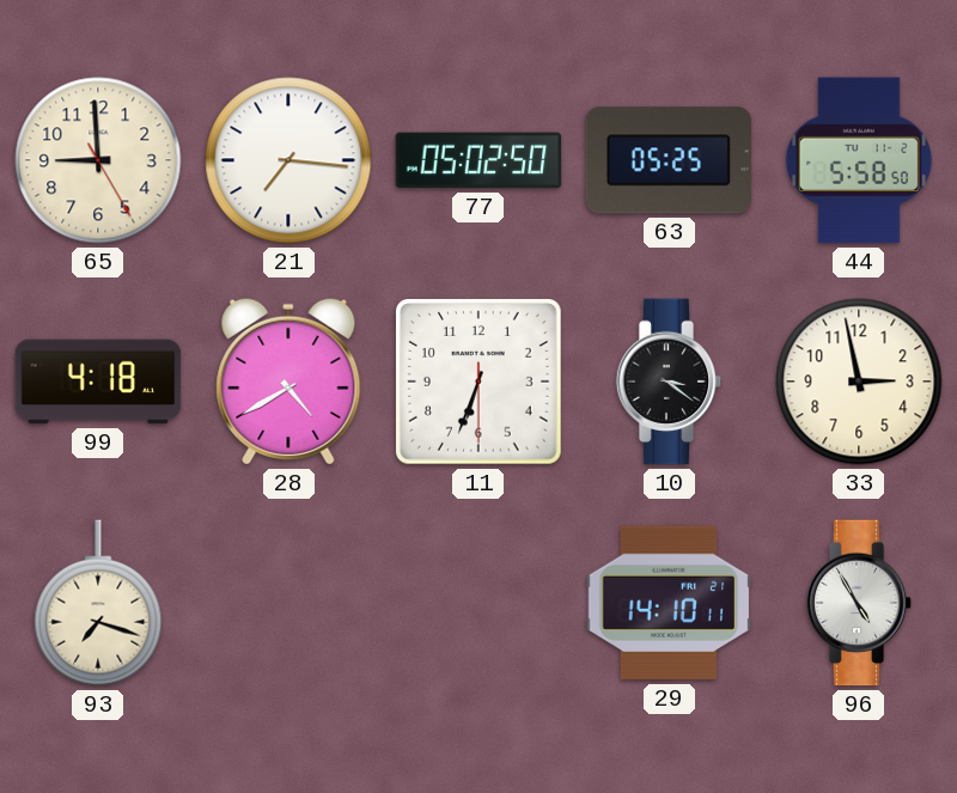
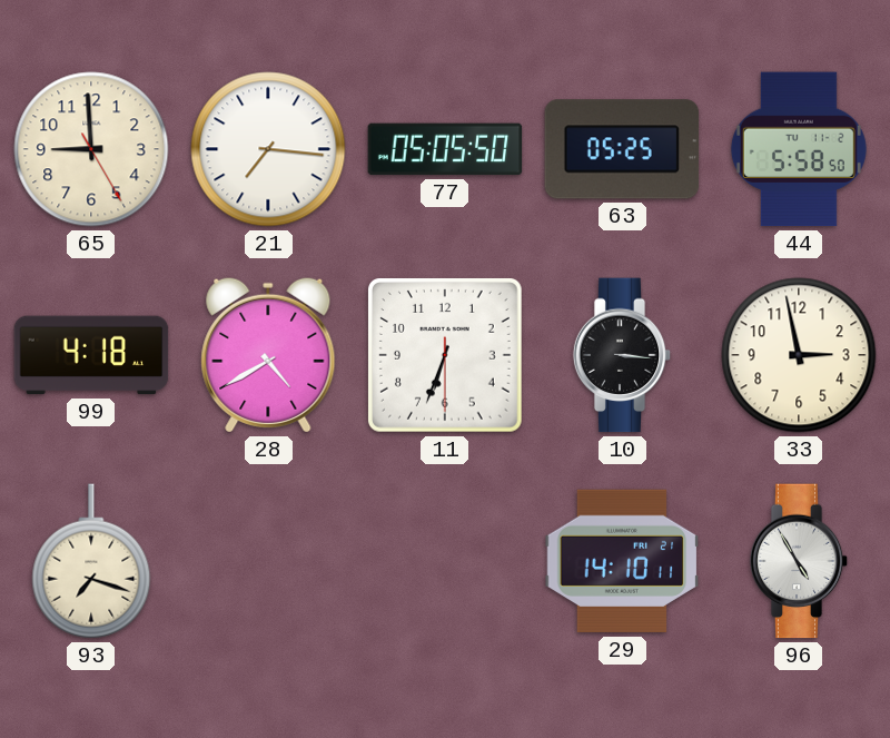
77: 05:02 -> 05:05 (445, 149)
10: 3:21 -> 3:16 (622, 355)
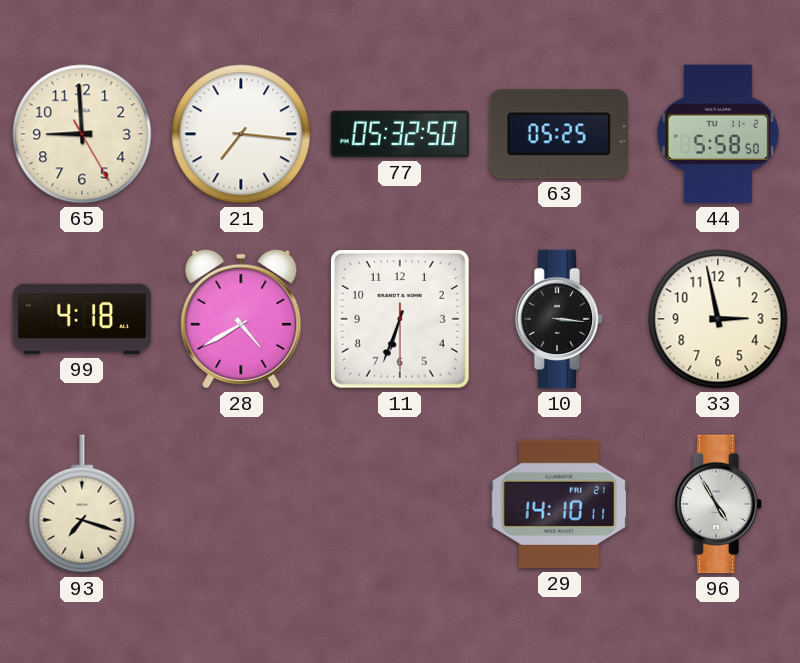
77: 05:05 -> 05:32 (400, 134)
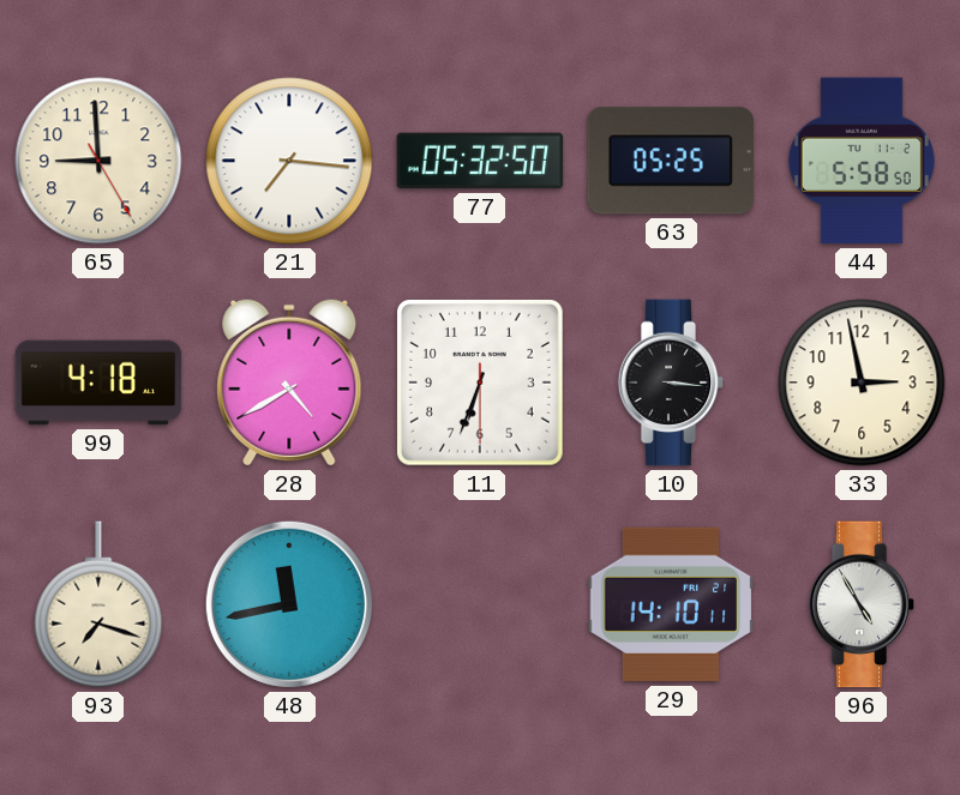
48: none -> 11:43 (289, 604)
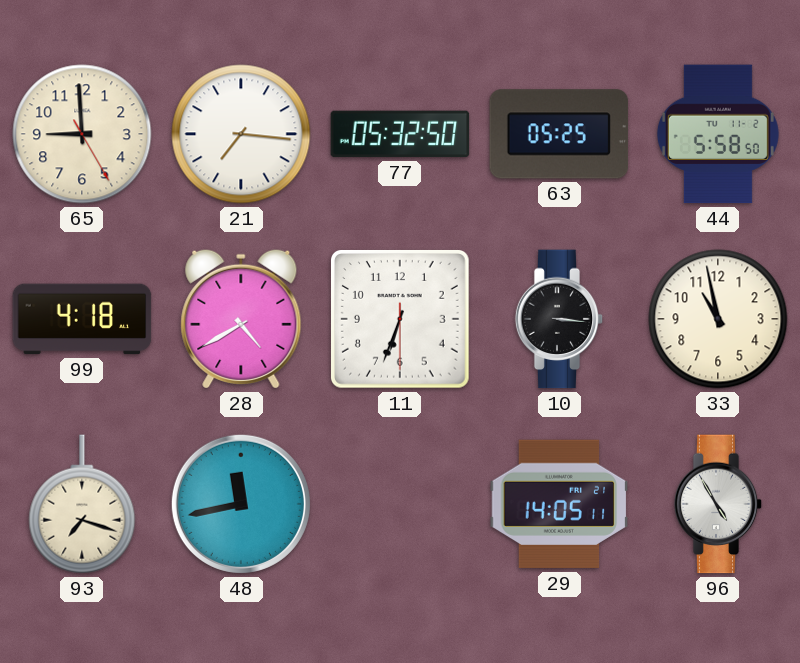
33: 2:58 -> 10:58 (718, 319)
29: 14:10 -> 14:05 (559, 504)
